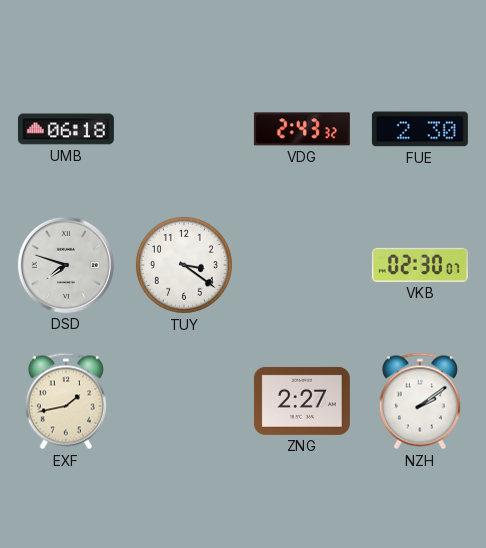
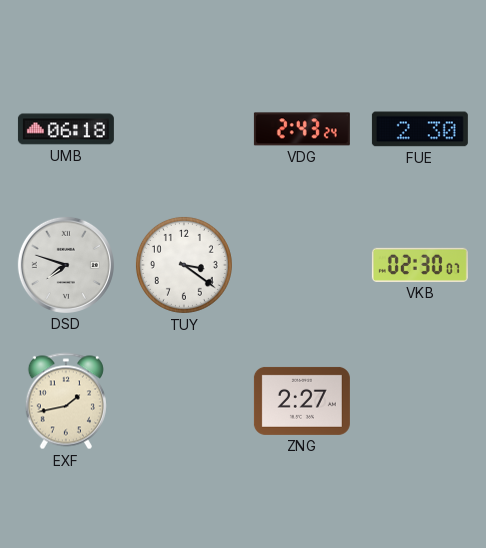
VDG: 2:43:32 -> 2:43:24 (302, 129)
NZH: 2:09 -> none (420, 401)
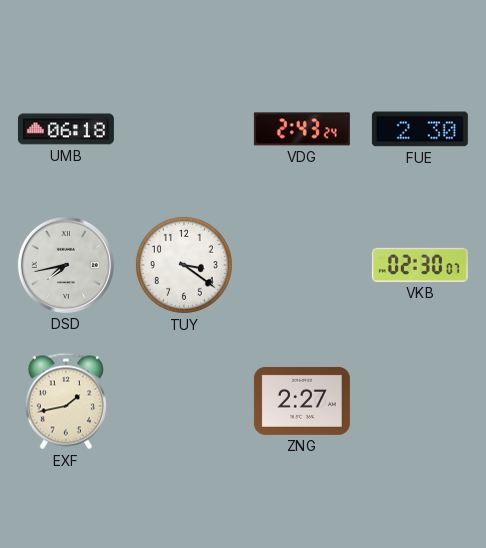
DSD: 7:48 -> 7:43 (66, 265)
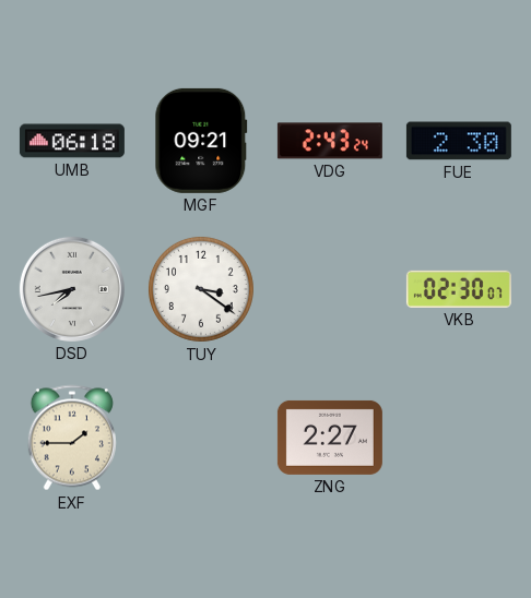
MGF: none -> 09:21 (201, 141)
EXF: 1:43 -> 1:45 (72, 438)
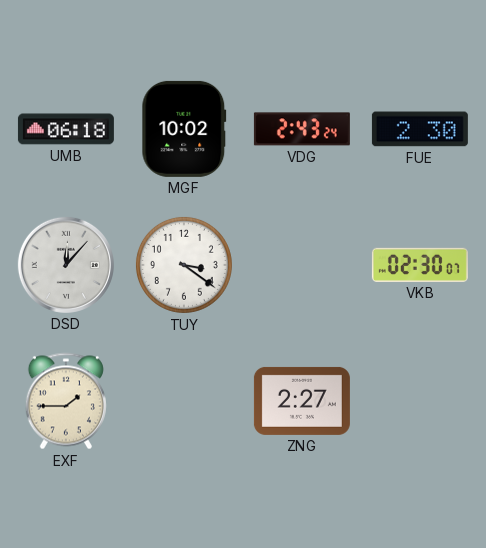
MGF: 09:21 -> 10:02 (184, 129)
DSD: 7:43 -> 12:07 (66, 265)
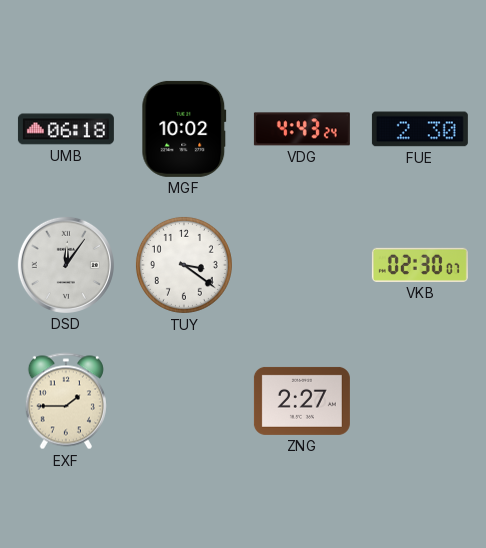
VDG: 2:43 -> 4:43 (302, 129)
DSD: 12:07 -> 12:06 (66, 265)
